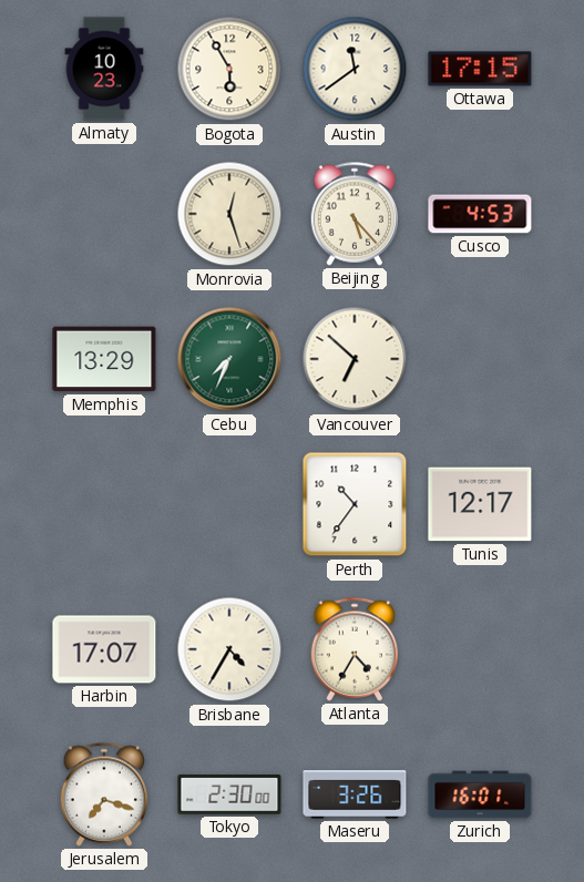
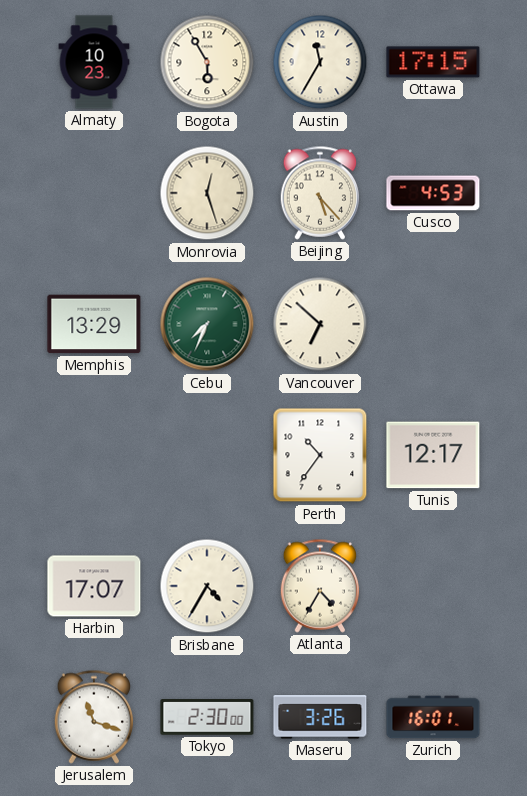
Austin: 11:39 -> 11:35 (320, 62)
Jerusalem: 7:18 -> 11:18 (94, 717)
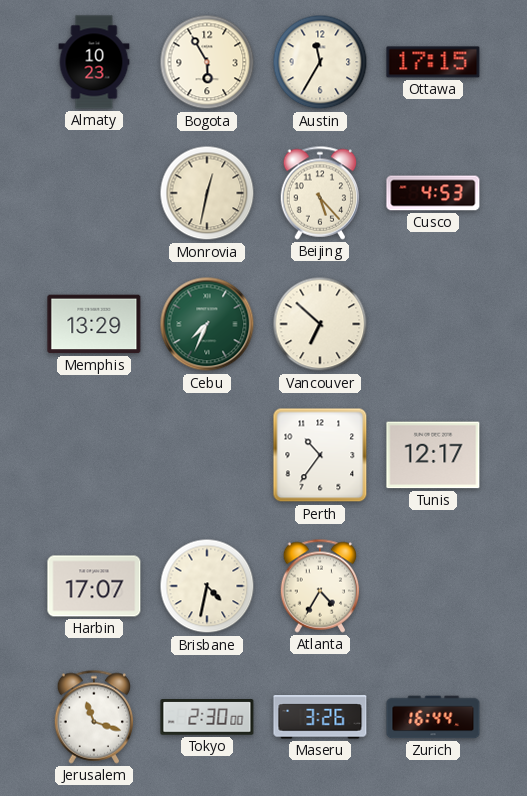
Monrovia: 12:27 -> 12:32 (207, 193)
Brisbane: 4:35 -> 4:32 (207, 586)
Zurich: 16:01 -> 16:44 (433, 717)
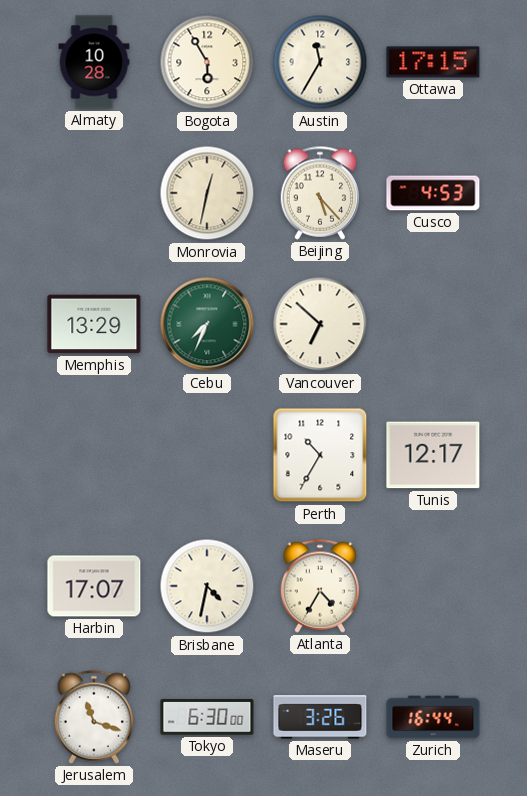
Almaty: 10:23 -> 10:28 (94, 62)
Perth: 10:36 -> 10:35 (320, 455)
Tokyo: 2:30 -> 6:30 (207, 717)
